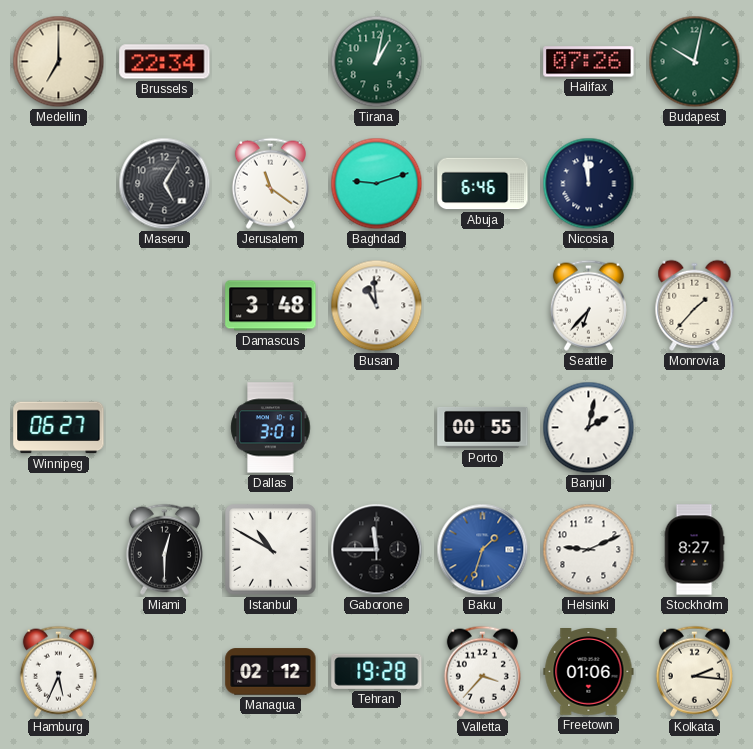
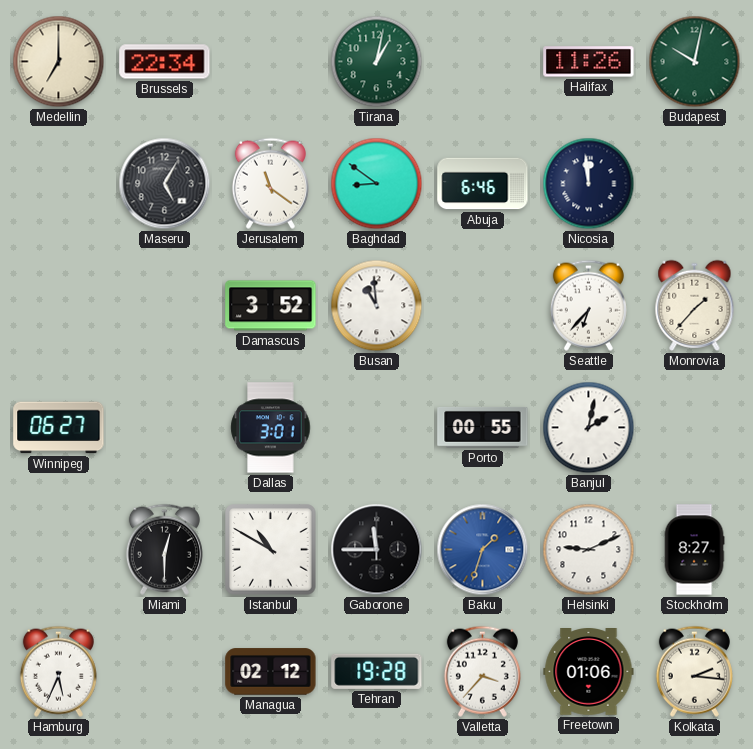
Halifax: 07:26 -> 11:26 (589, 62)
Baghdad: 9:12 -> 8:51 (377, 184)
Damascus: 3:48 -> 3:52 (271, 306)
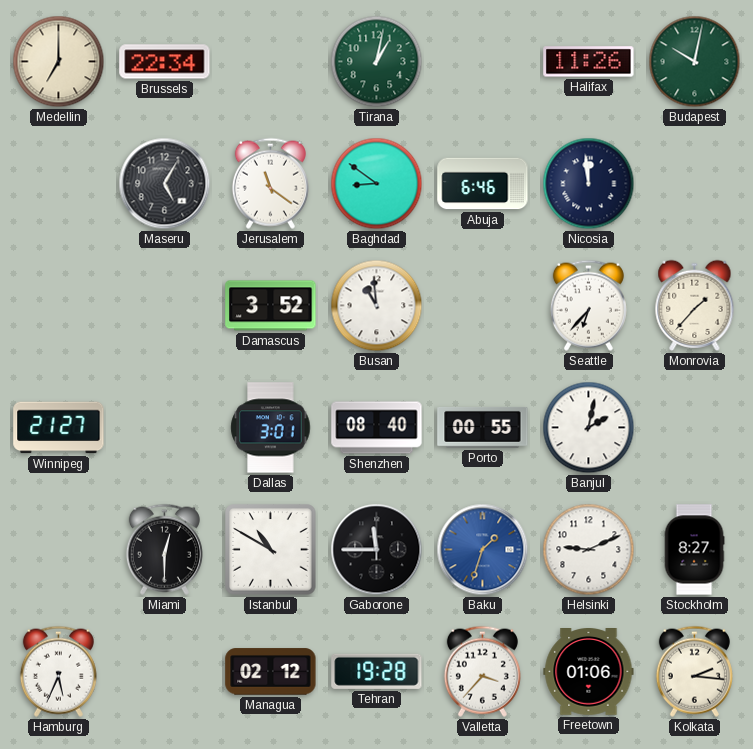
Winnipeg: 06:27 -> 21:27 (59, 428)
Shenzhen: none -> 08:40 (377, 428)
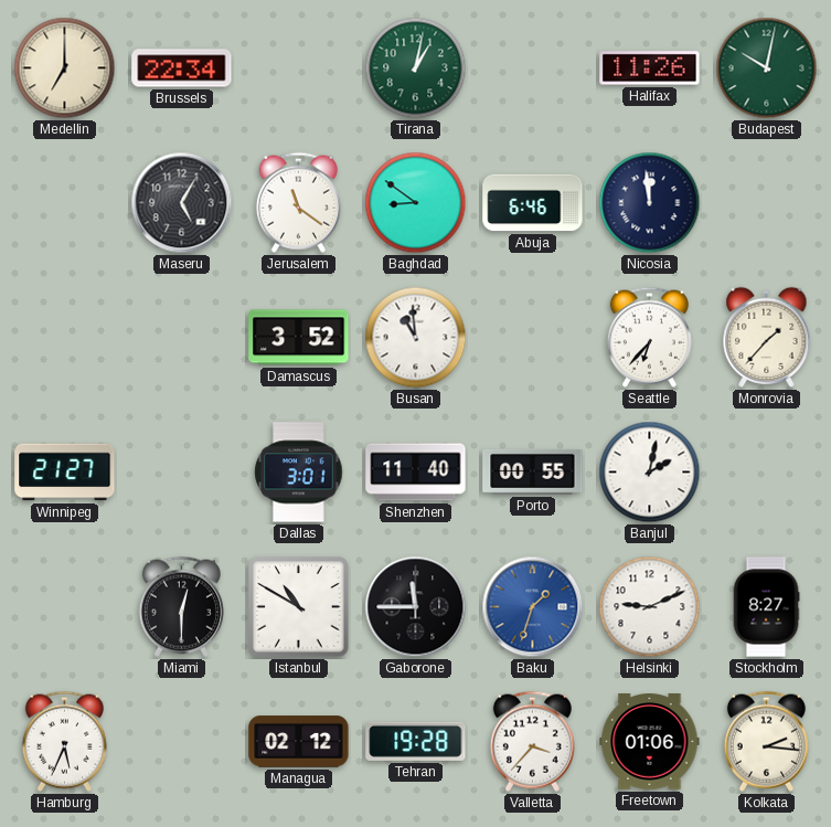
Shenzhen: 08:40 -> 11:40 (416, 473)
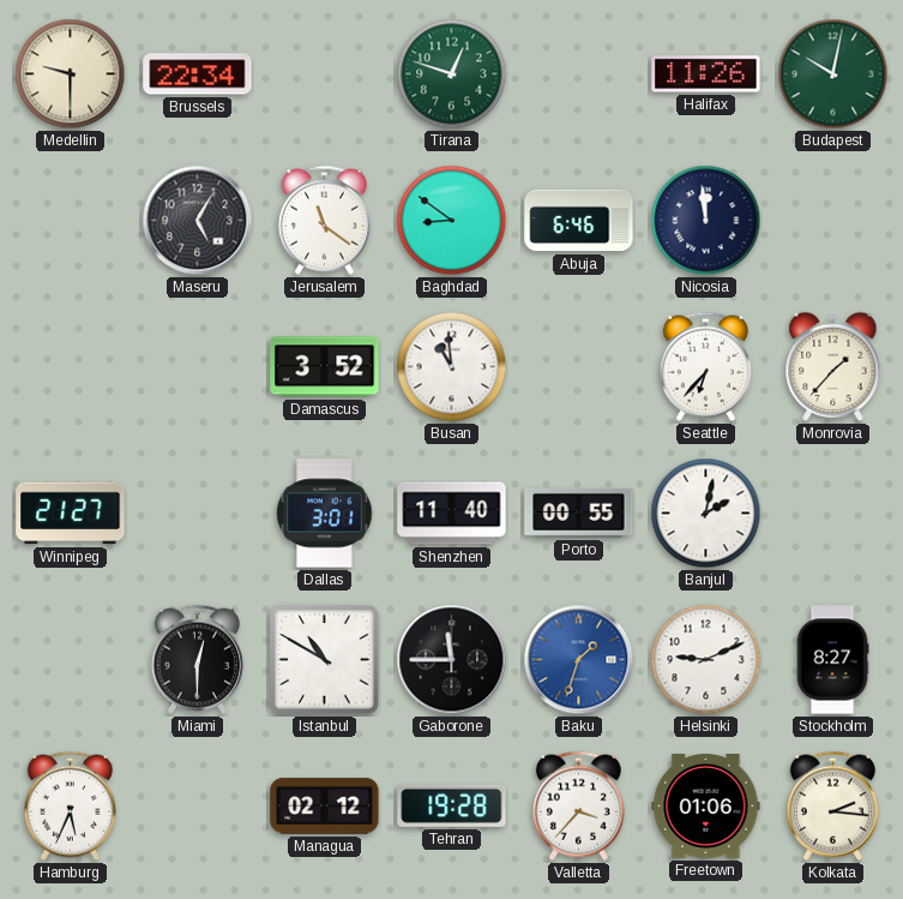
Medellin: 7:00 -> 9:30 (71, 74)
Tirana: 1:02 -> 12:48 (452, 74)
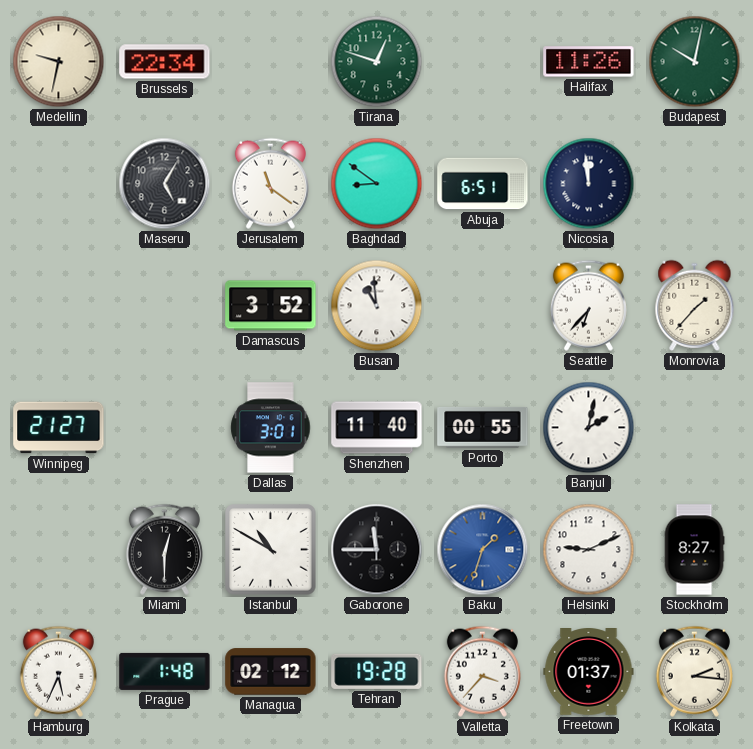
Medellin: 9:30 -> 9:32 (59, 62)
Abuja: 6:46 -> 6:51 (483, 184)
Prague: none -> 1:48 (165, 671)
Freetown: 01:06 -> 01:37 (589, 672)
